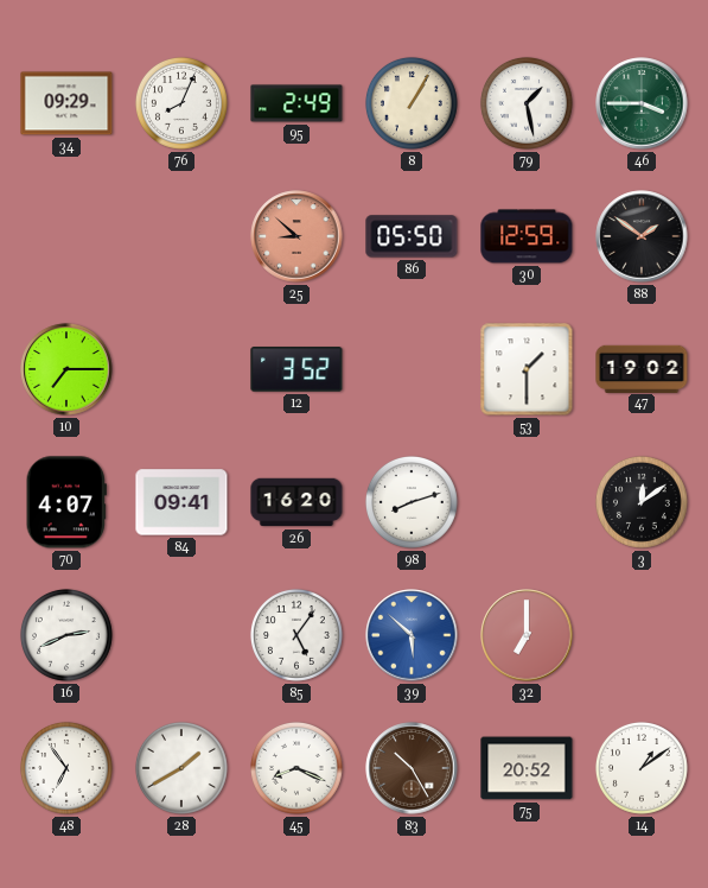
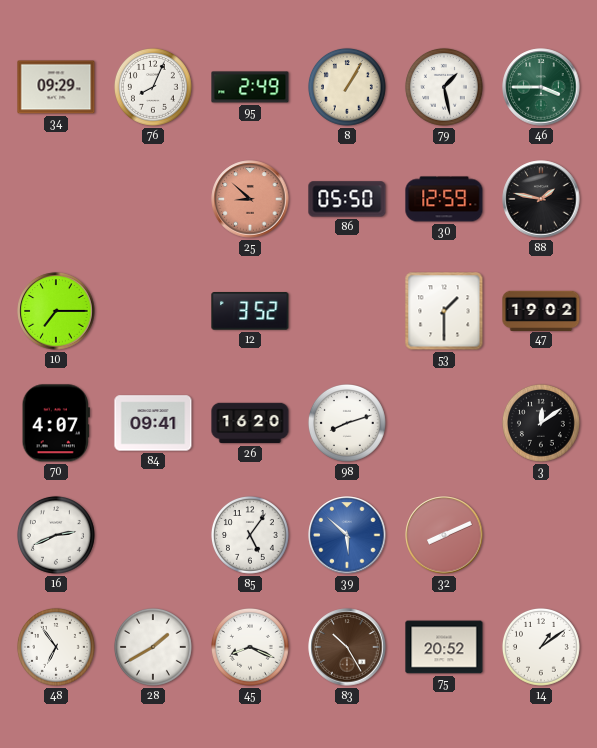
88: 1:51 -> 1:47 (541, 199)
32: 7:00 -> 8:11 (444, 535)
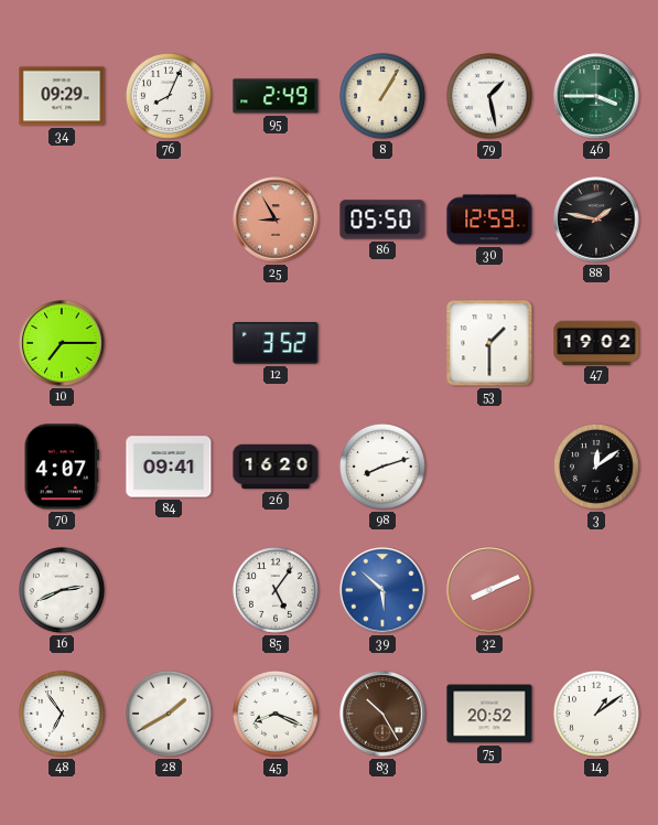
25: 8:52 -> 8:55 (276, 219)
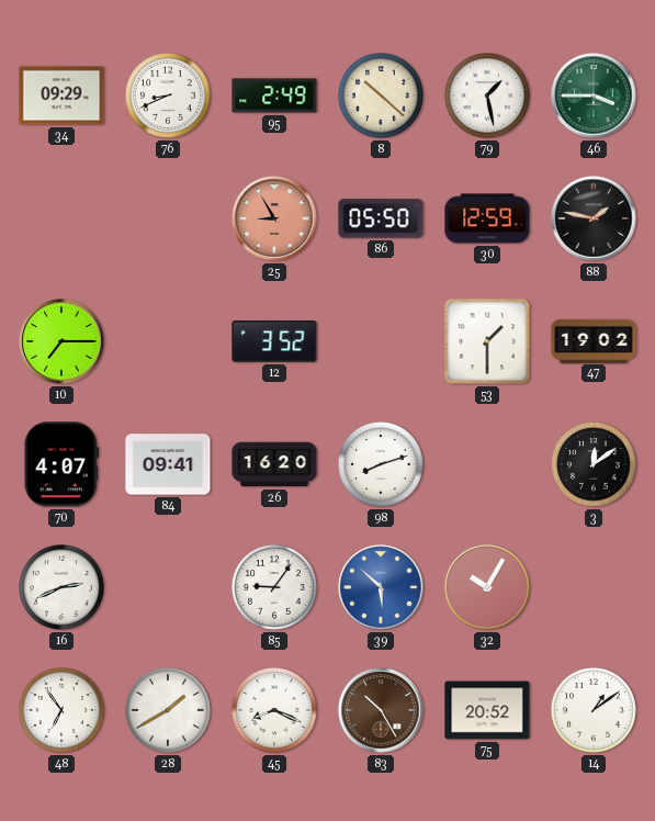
76: 8:04 -> 8:41 (168, 95)
8: 1:05 -> 10:22 (381, 95)
85: 5:06 -> 9:06 (274, 587)
32: 8:11 -> 10:05 (487, 587)
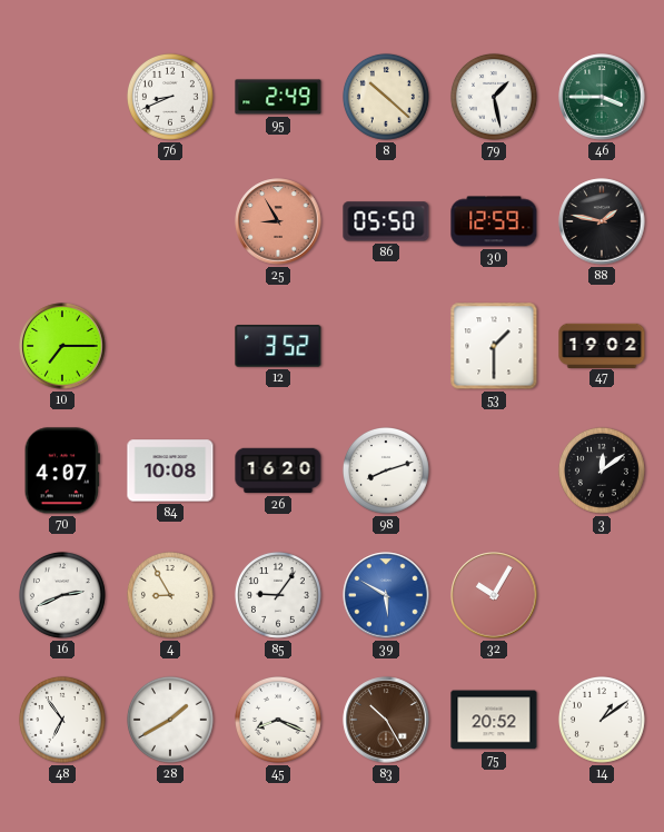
34: 09:29 -> none (61, 95)
84: 09:41 -> 10:08 (170, 471)
4: none -> 8:55 (170, 595)
39: 5:52 -> 5:50 (386, 595)
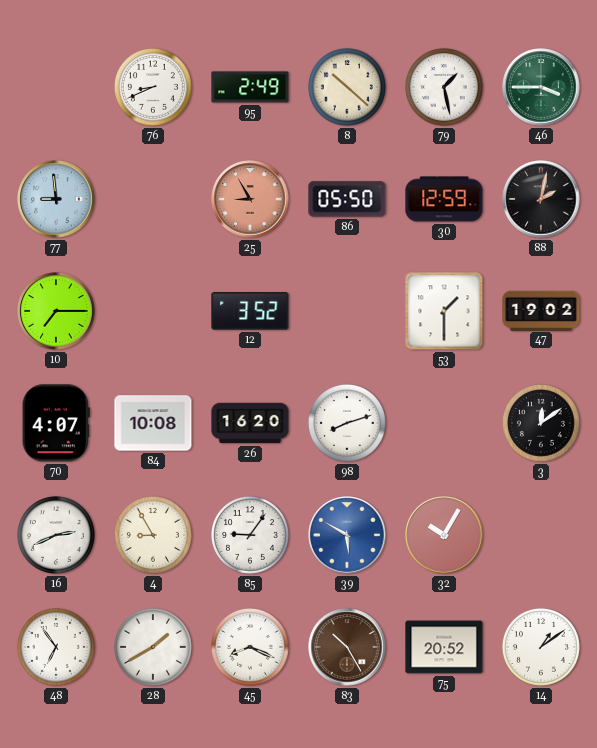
77: none -> 8:59 (56, 199)
88: 1:47 -> 2:02 (541, 199)
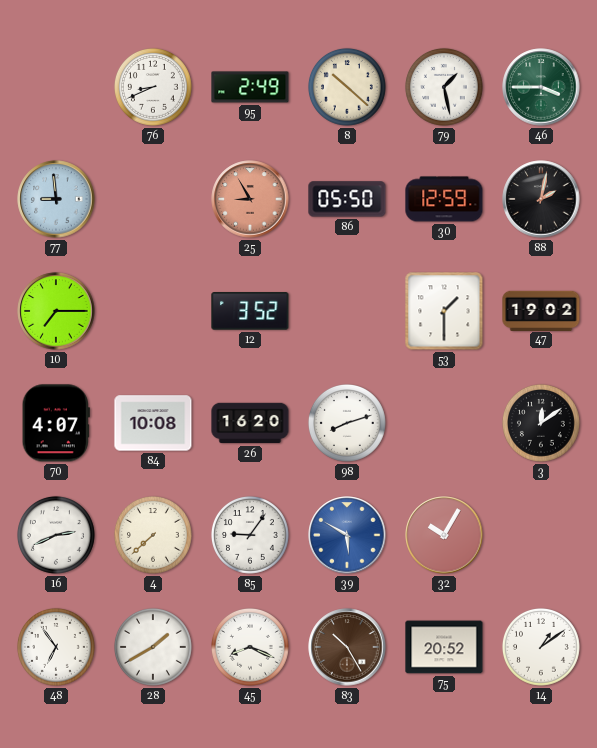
4: 8:55 -> 7:38 (153, 535)
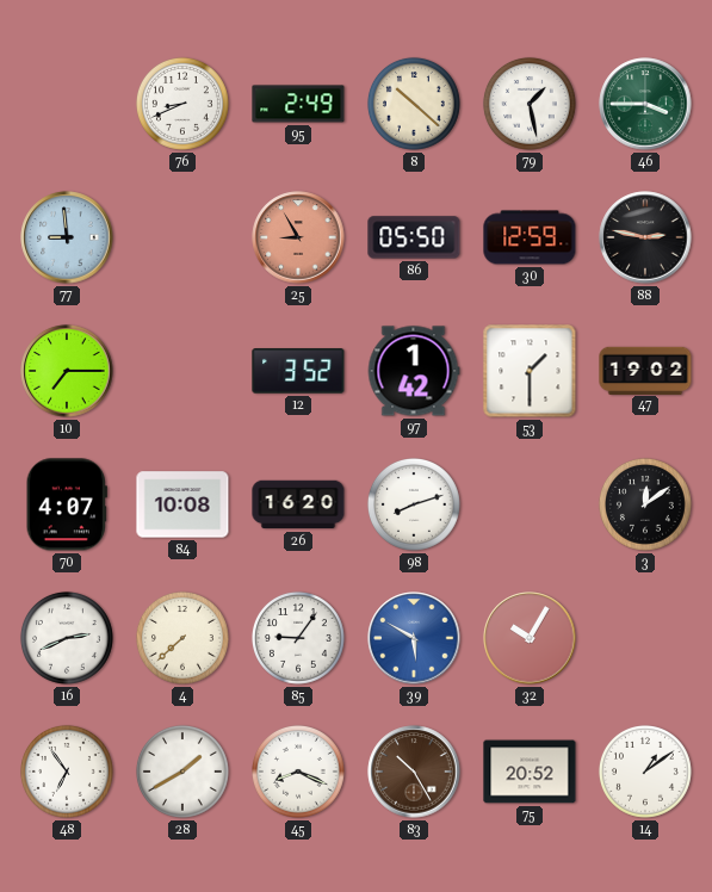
88: 2:02 -> 2:47 (645, 237)
97: none -> 1:42 (414, 371)
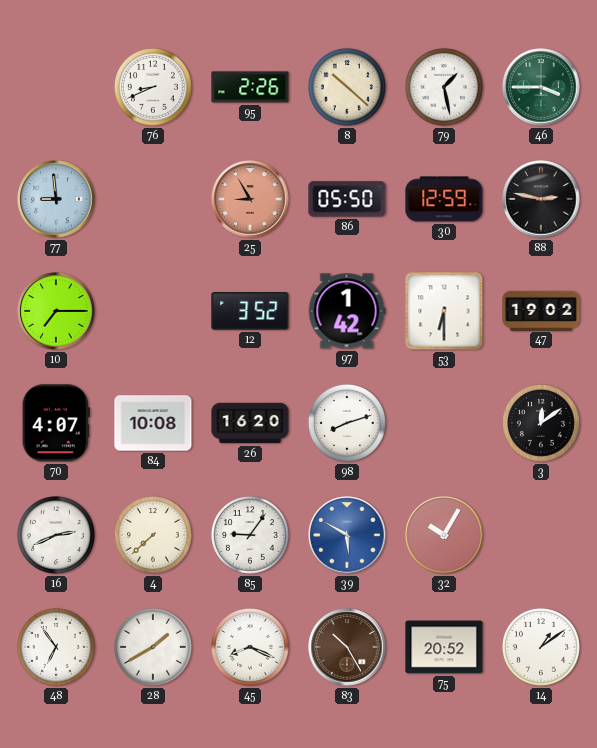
95: 2:49 -> 2:26 (250, 87)
53: 1:30 -> 6:30 (444, 311)
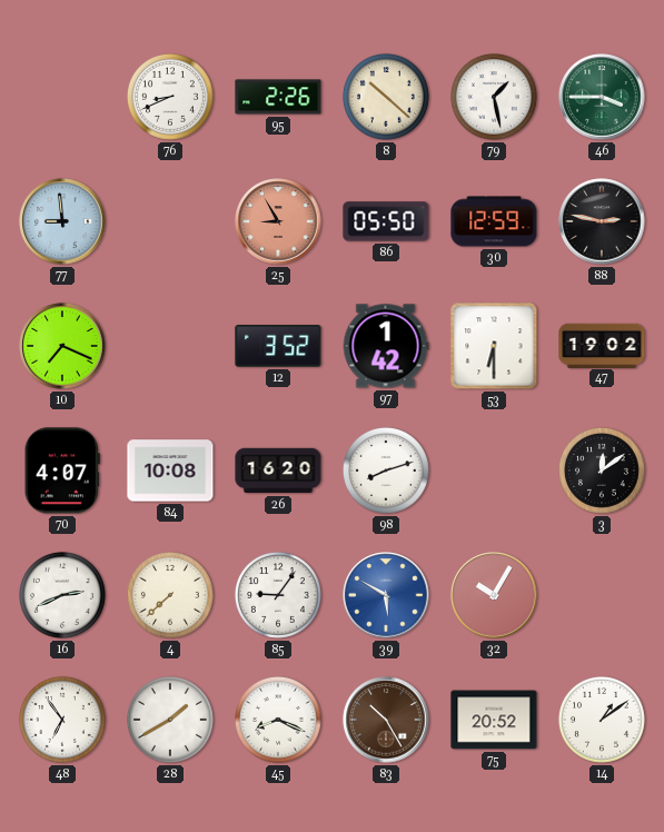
10: 7:15 -> 7:19 (62, 346)
